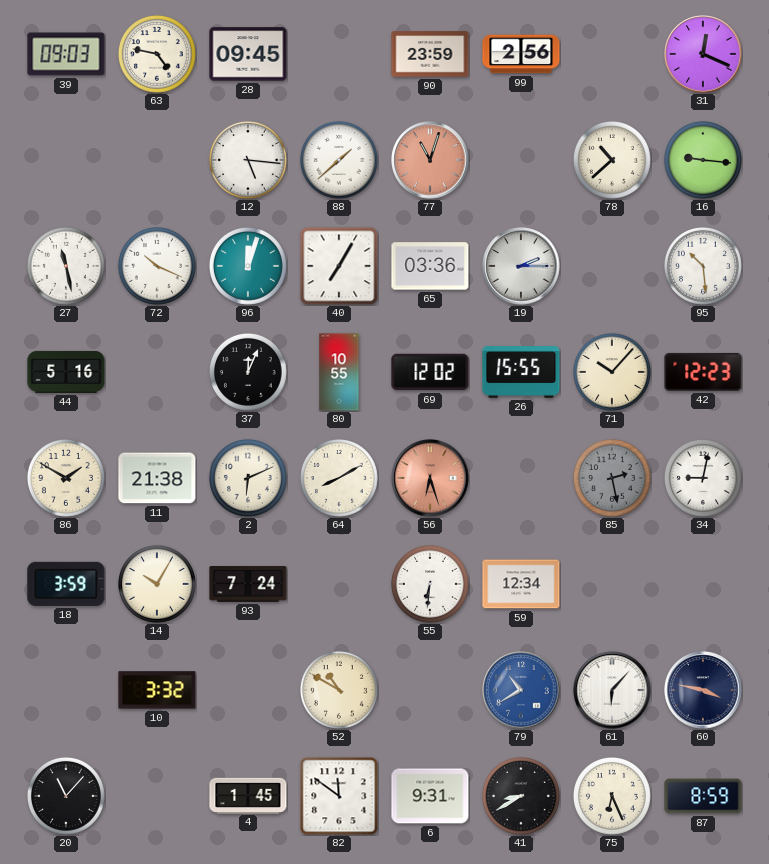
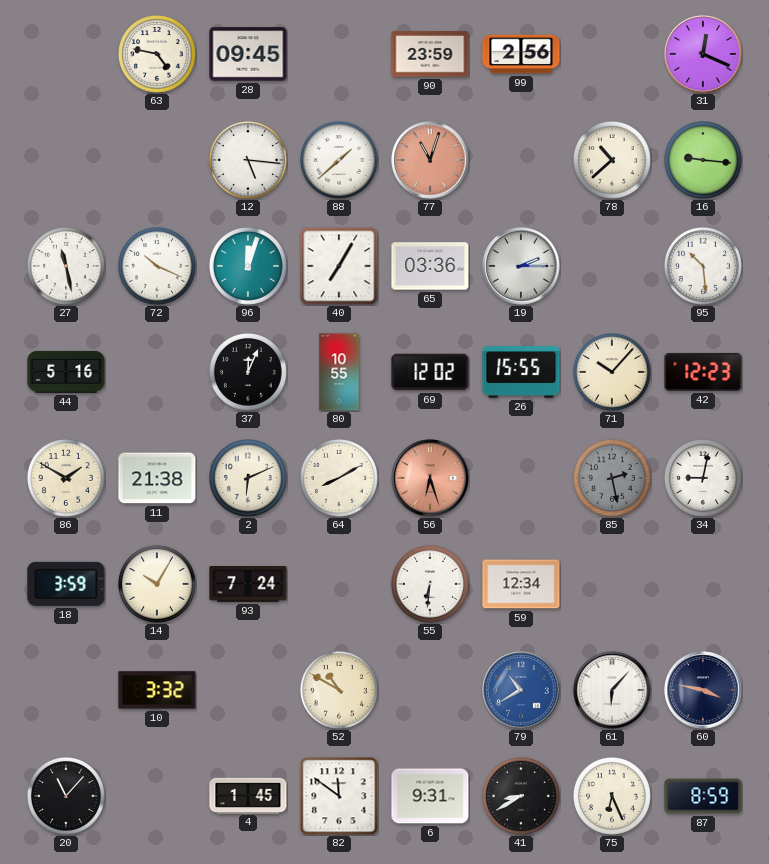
39: 09:03 -> none (66, 54)
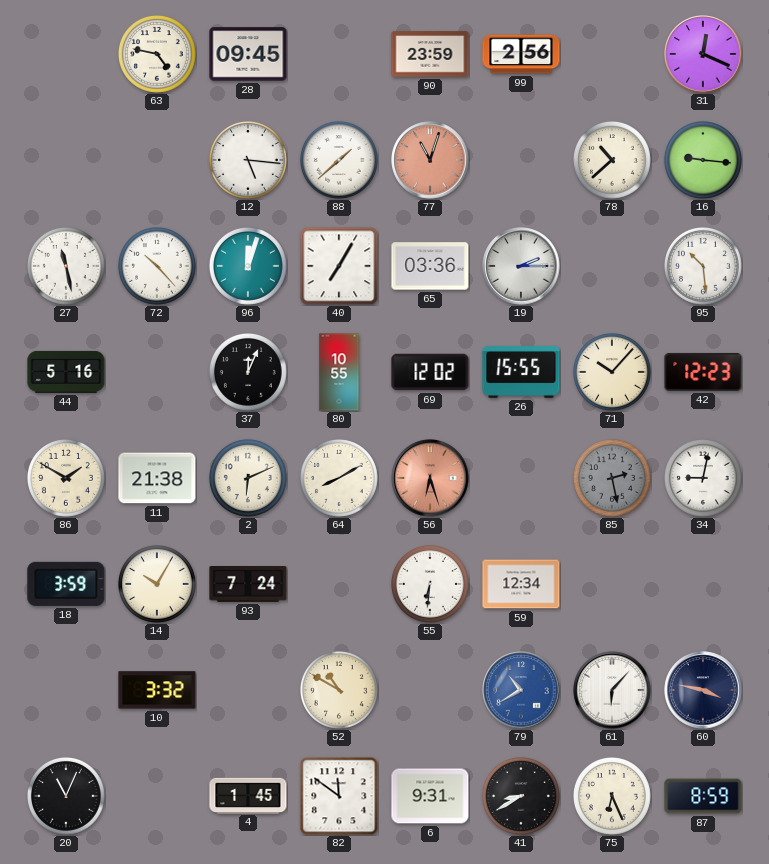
72: 10:19 -> 10:23 (157, 266)
20: 11:07 -> 11:04 (66, 796)
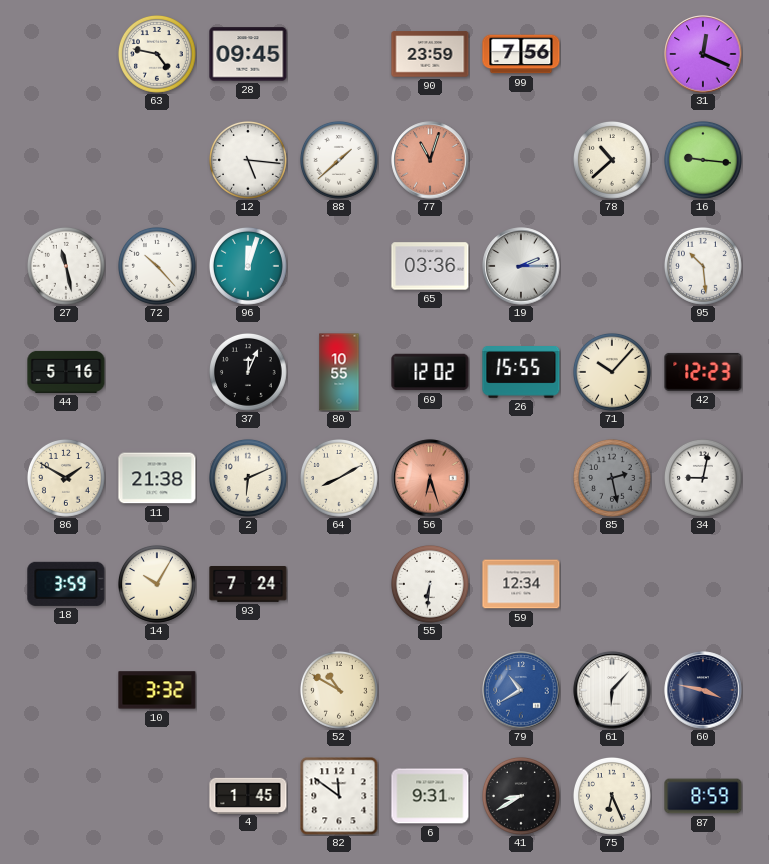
99: 2:56 -> 7:56 (521, 54)
40: 7:05 -> none (339, 266)
20: 11:04 -> none (66, 796)
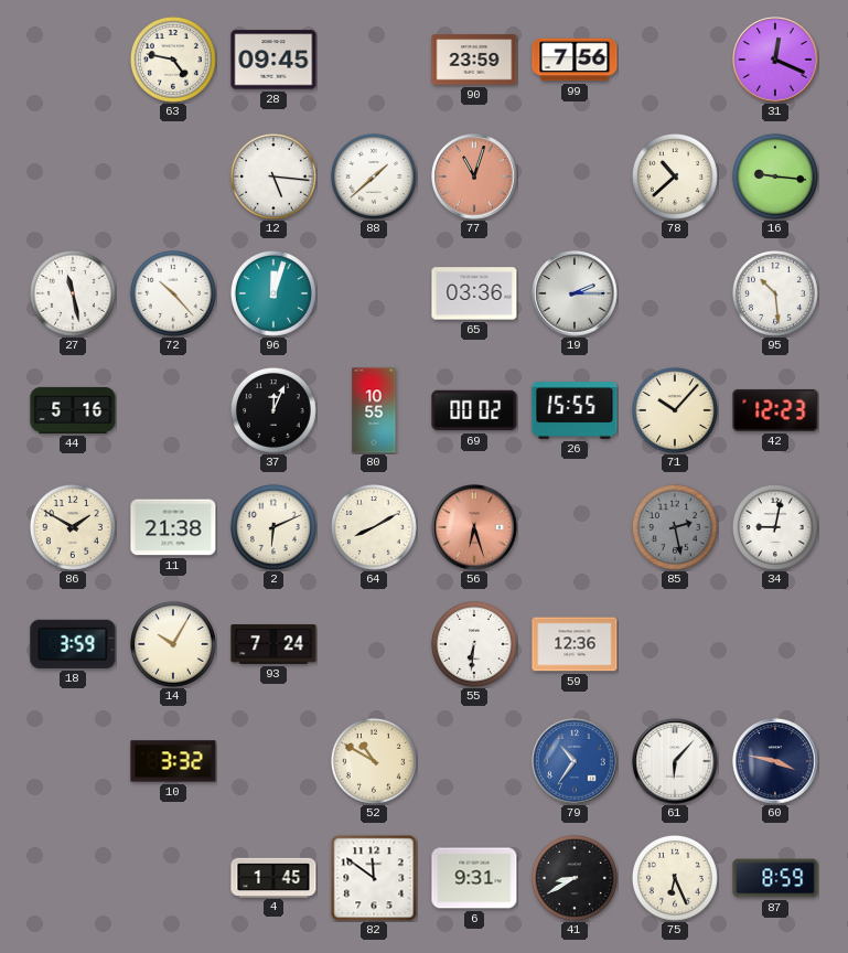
69: 12:02 -> 00:02 (474, 410)
59: 12:34 -> 12:36 (575, 644)
79: 10:40 -> 10:36 (575, 761)
